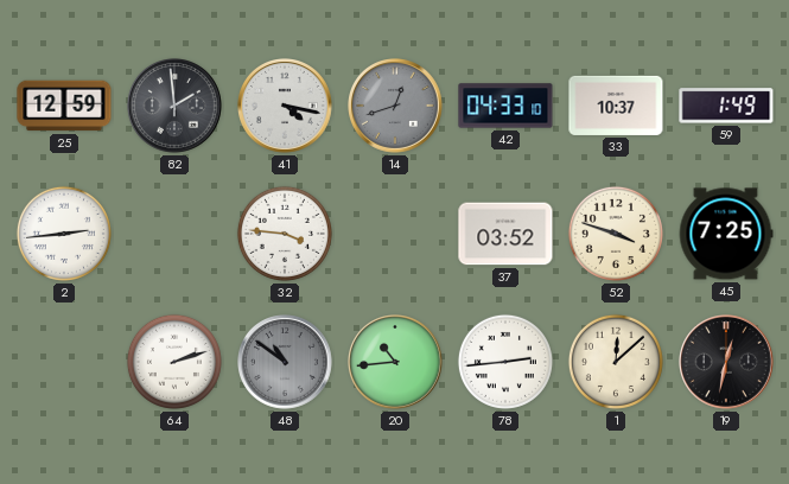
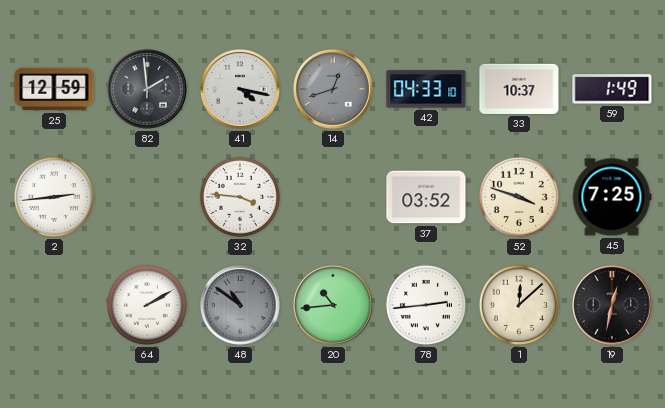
64: 2:12 -> 2:10 (147, 305)
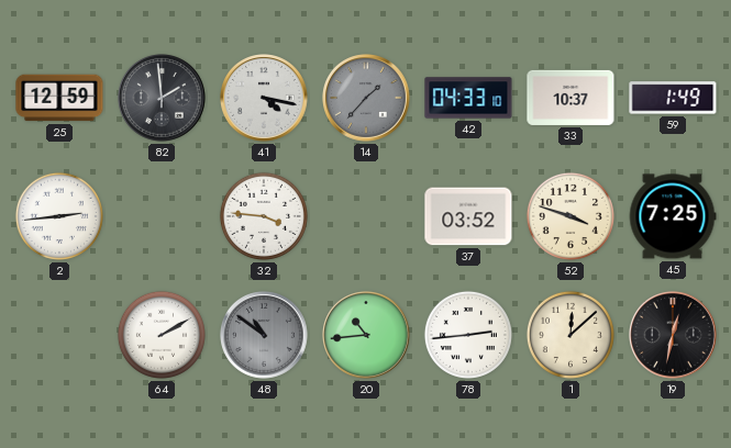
14: 12:42 -> 1:37 (367, 99)
